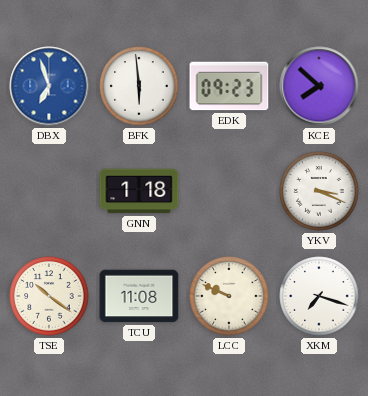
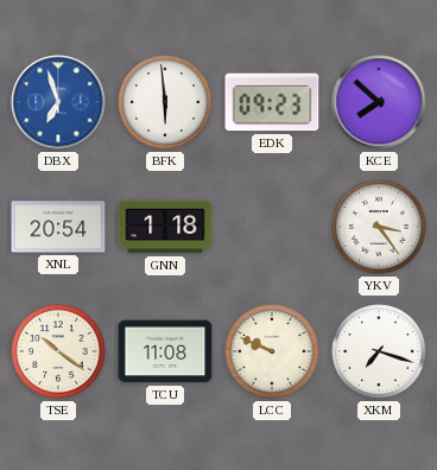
XNL: none -> 20:54 (58, 227)
YKV: 3:19 -> 3:24 (379, 227)
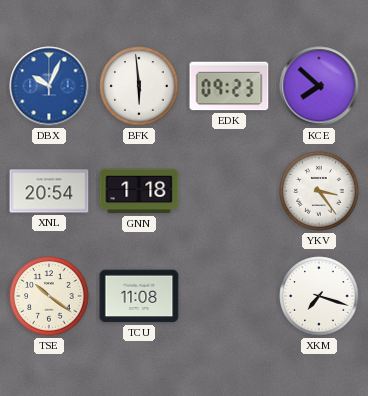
DBX: 6:57 -> 10:04 (49, 86)
LCC: 9:49 -> none (272, 351)
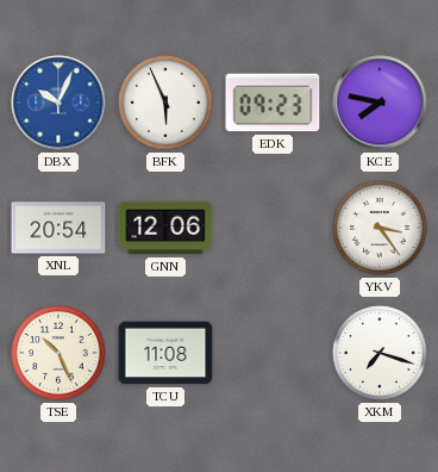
BFK: 5:59 -> 5:56 (165, 103)
KCE: 7:52 -> 7:47 (380, 103)
GNN: 1:18 -> 12:06 (165, 228)
TSE: 10:21 -> 10:26 (58, 353)
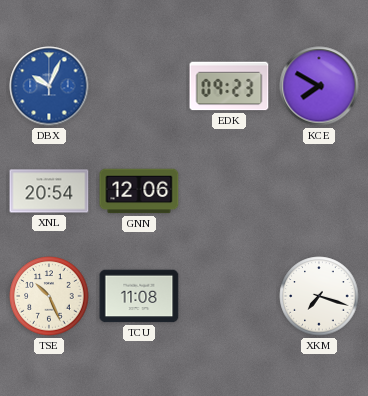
BFK: 5:56 -> none (165, 103)
KCE: 7:47 -> 7:50 (319, 86)
YKV: 3:24 -> none (380, 228)
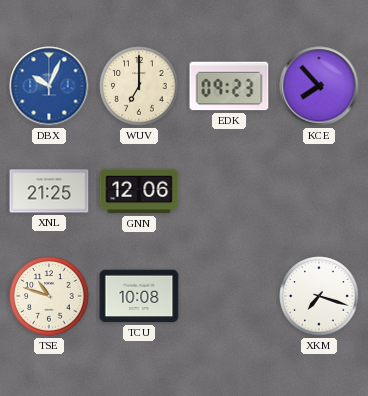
WUV: none -> 7:00 (139, 86)
KCE: 7:50 -> 7:53 (319, 86)
XNL: 20:54 -> 21:25 (49, 191)
TSE: 10:26 -> 10:48 (49, 296)
TCU: 11:08 -> 10:08 (139, 296)
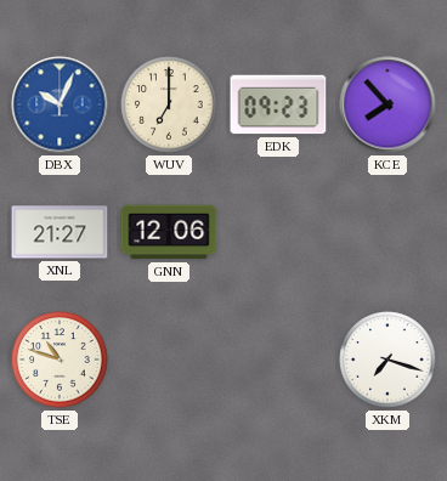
XNL: 21:25 -> 21:27 (60, 232)
TCU: 10:08 -> none (139, 296)
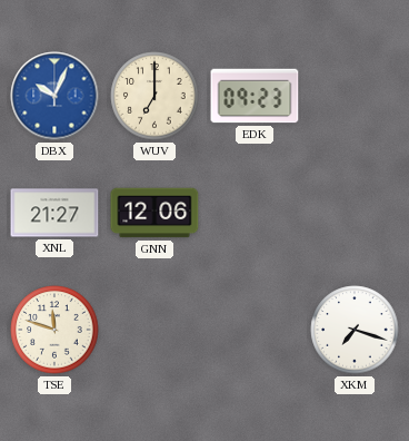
KCE: 7:53 -> none (387, 104)
TSE: 10:48 -> 11:48 (54, 330)
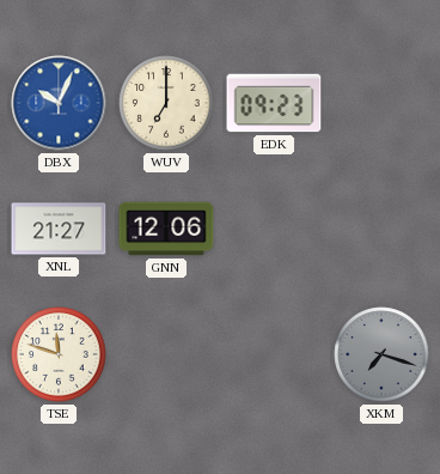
XKM dial: white -> grey (381, 354)
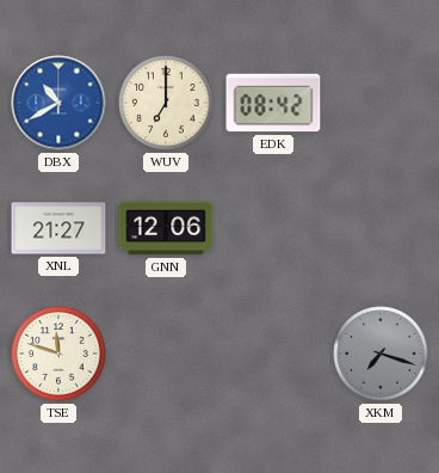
DBX: 10:04 -> 10:40 (58, 103)
EDK: 09:23 -> 08:42 (273, 103)
